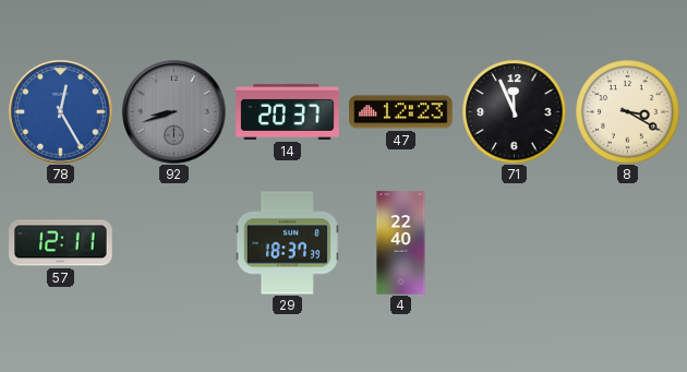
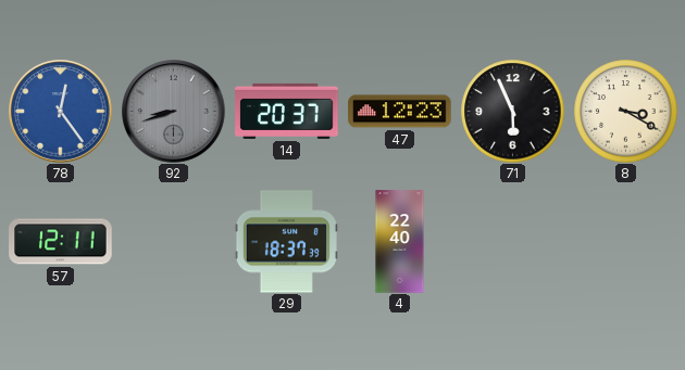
78: 12:25 -> 12:24 (61, 112)
71: 11:56 -> 5:56 (512, 111)
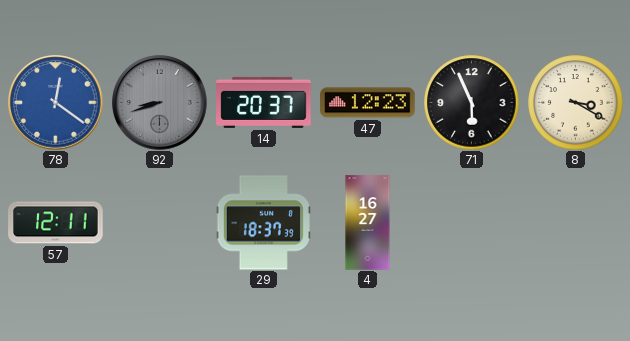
78: 12:24 -> 12:21 (56, 103)
4: 22:40 -> 16:27 (368, 223)
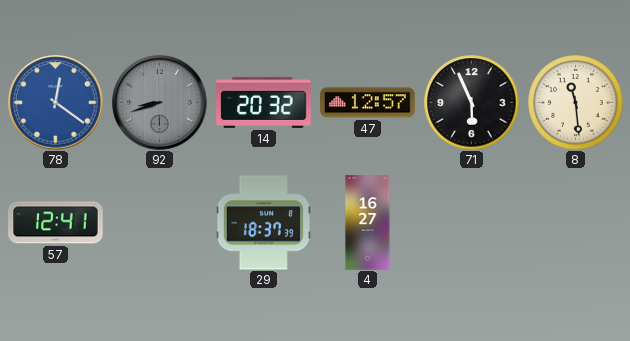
14: 20:37 -> 20:32 (264, 102)
47: 12:23 -> 12:57 (368, 103)
8: 3:20 -> 11:29 (575, 102)
57: 12:11 -> 12:41 (56, 223)
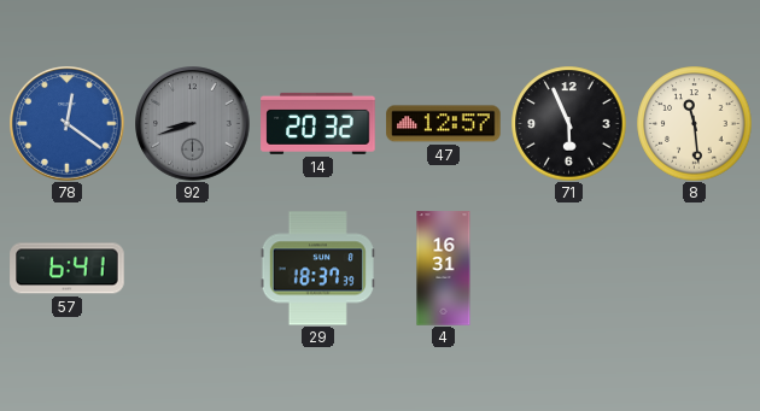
57: 12:41 -> 6:41 (68, 269)
4: 16:27 -> 16:31 (444, 269)
